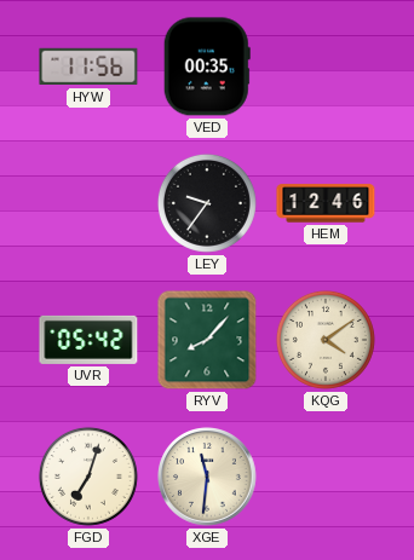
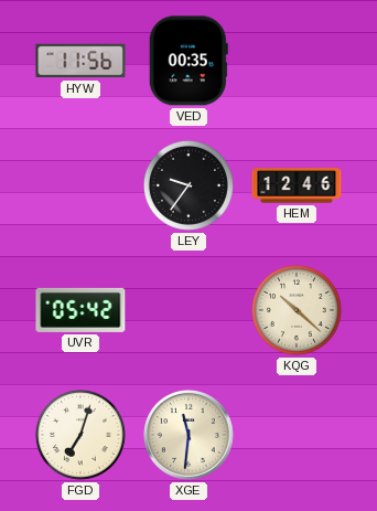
RYV: 8:07 -> none (207, 340)
KQG: 4:09 -> 10:22 (297, 310)
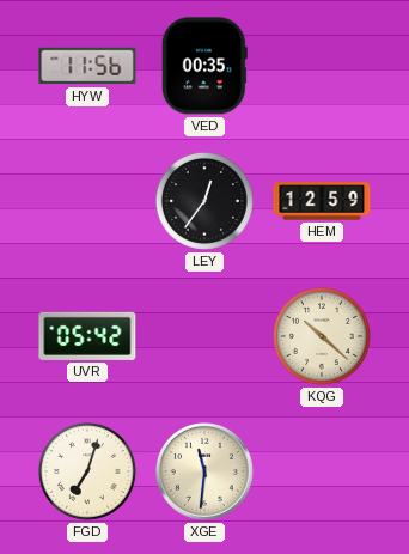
LEY: 9:36 -> 12:36 (204, 201)
HEM: 12:46 -> 12:59 (322, 201)
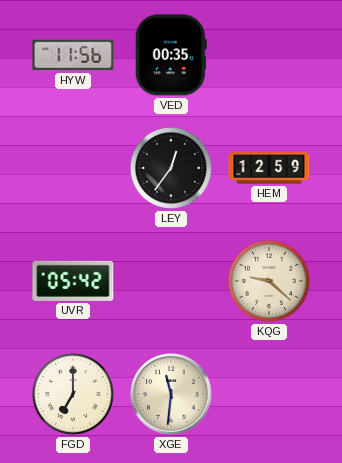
KQG: 10:22 -> 9:22 (269, 281)
FGD: 7:03 -> 7:00 (73, 394)
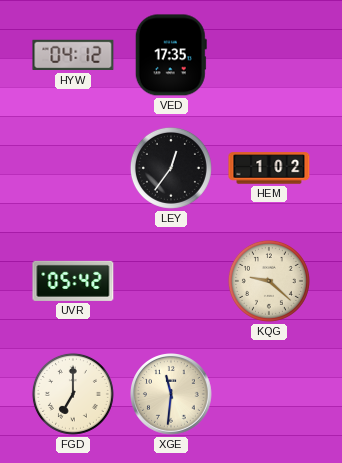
HYW: 11:56 -> 04:12 (73, 55)
VED: 00:35 -> 17:35 (171, 55)
HEM: 12:59 -> 1:02 (269, 168)
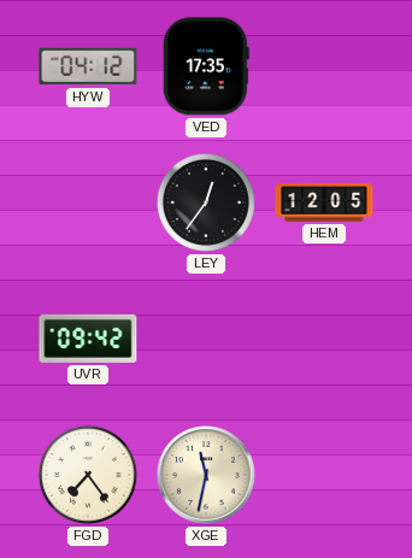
HEM: 1:02 -> 12:05 (324, 202)
UVR: 05:42 -> 09:42 (88, 339)
KQG: 9:22 -> none (269, 281)
FGD: 7:00 -> 7:24 (88, 475)
XGE: 11:31 -> 11:32 (206, 475)
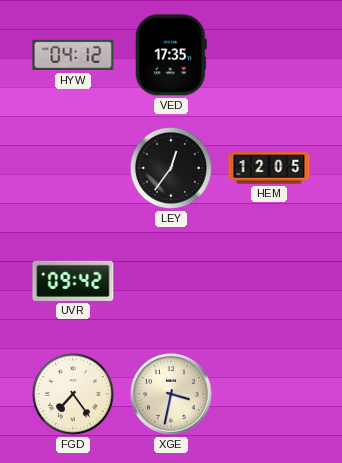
XGE: 11:32 -> 3:32 (171, 394)
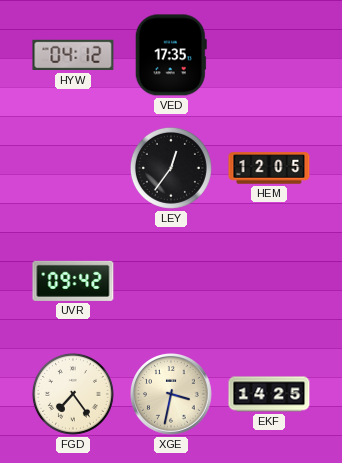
EKF: none -> 14:25 (269, 394)
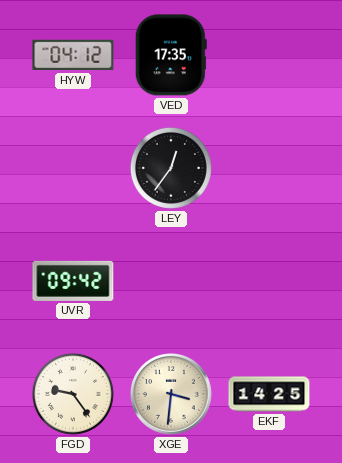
HEM: 12:05 -> none (269, 168)
FGD: 7:24 -> 9:24 (73, 394)
XGE: 3:32 -> 3:31 (171, 394)
